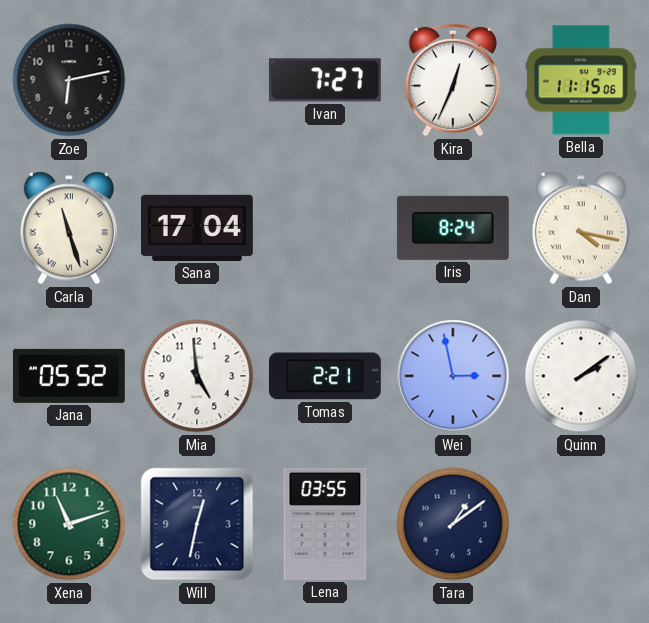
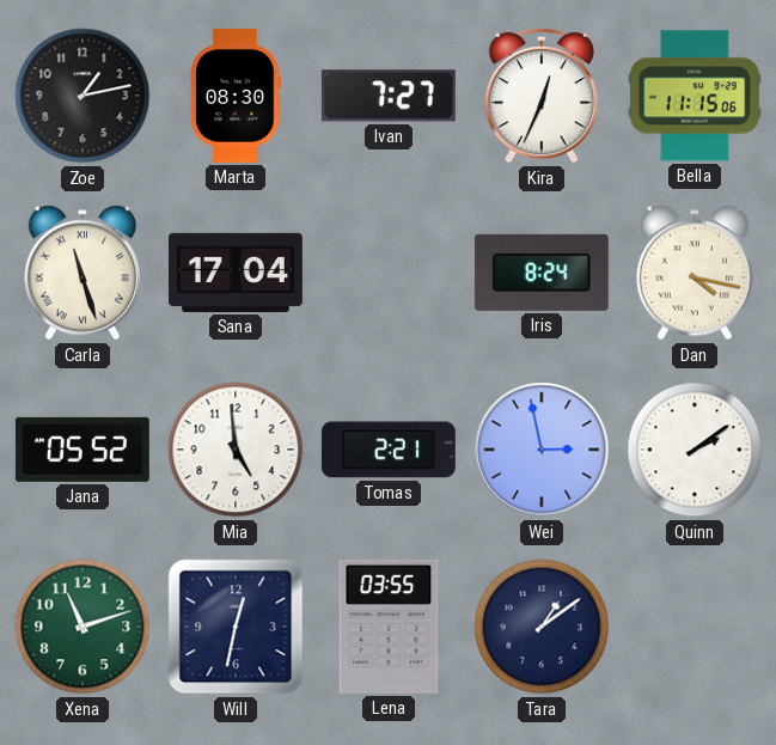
Zoe: 6:13 -> 1:13 (83, 96)
Marta: none -> 08:30 (236, 96)
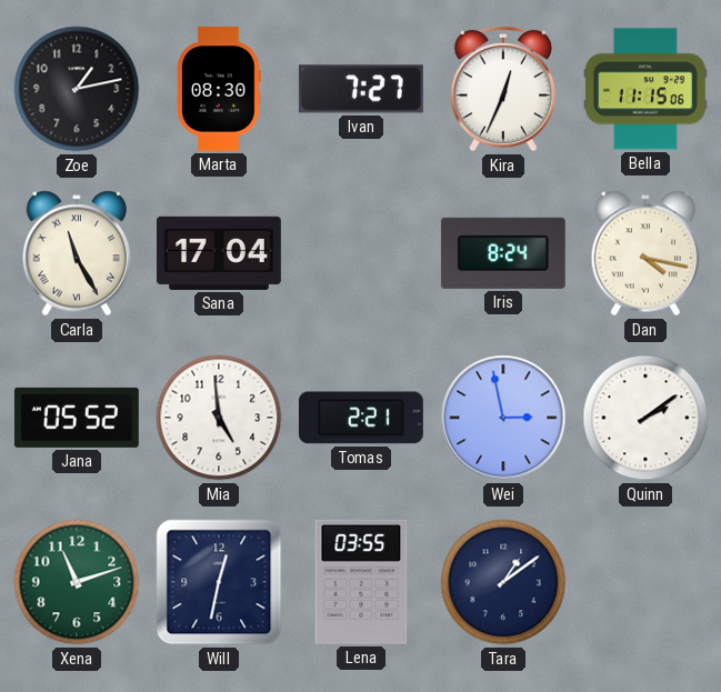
Carla: 11:27 -> 11:25 (76, 253)
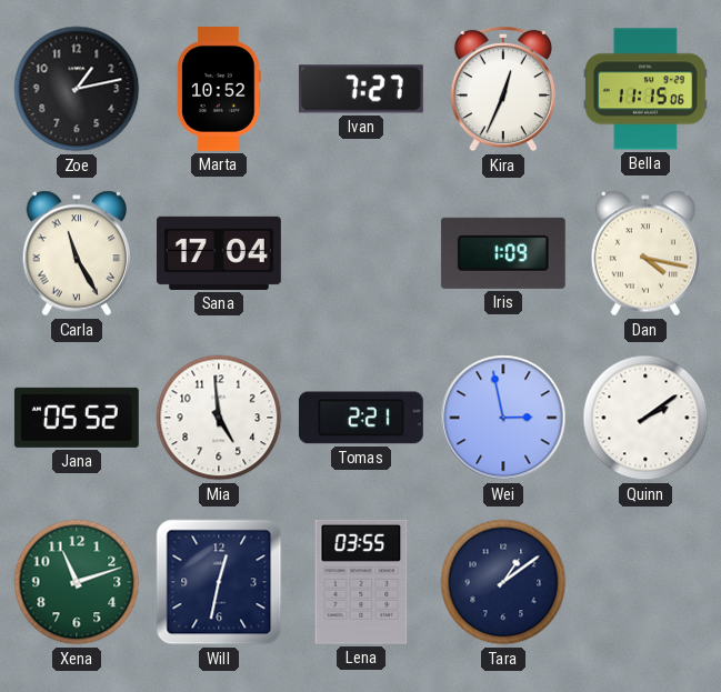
Marta: 08:30 -> 10:52 (219, 89)
Iris: 8:24 -> 1:09 (503, 253)
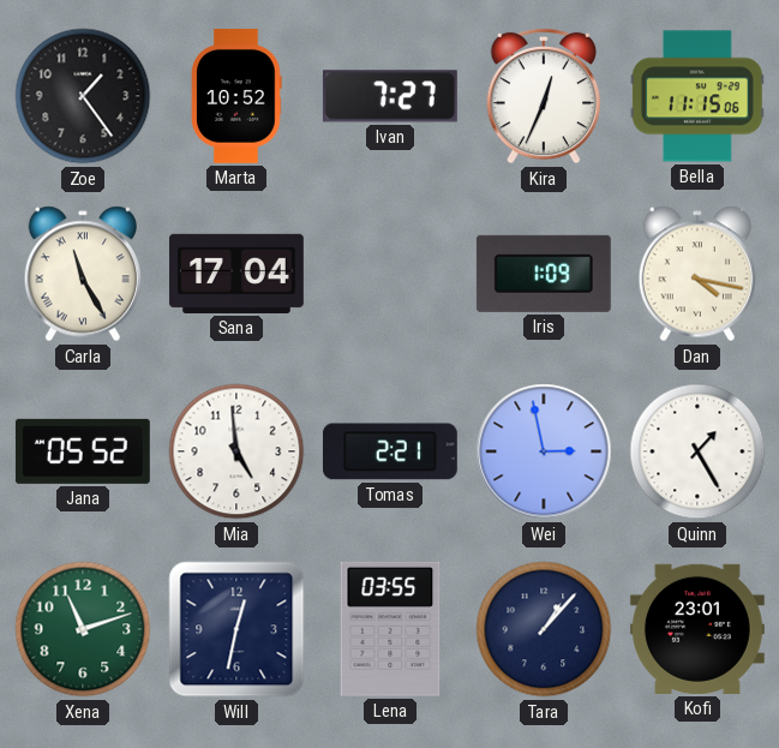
Zoe: 1:13 -> 1:24 (83, 96)
Quinn: 2:09 -> 1:25 (697, 451)
Tara: 1:09 -> 1:07 (544, 629)
Kofi: none -> 23:01 (697, 629)
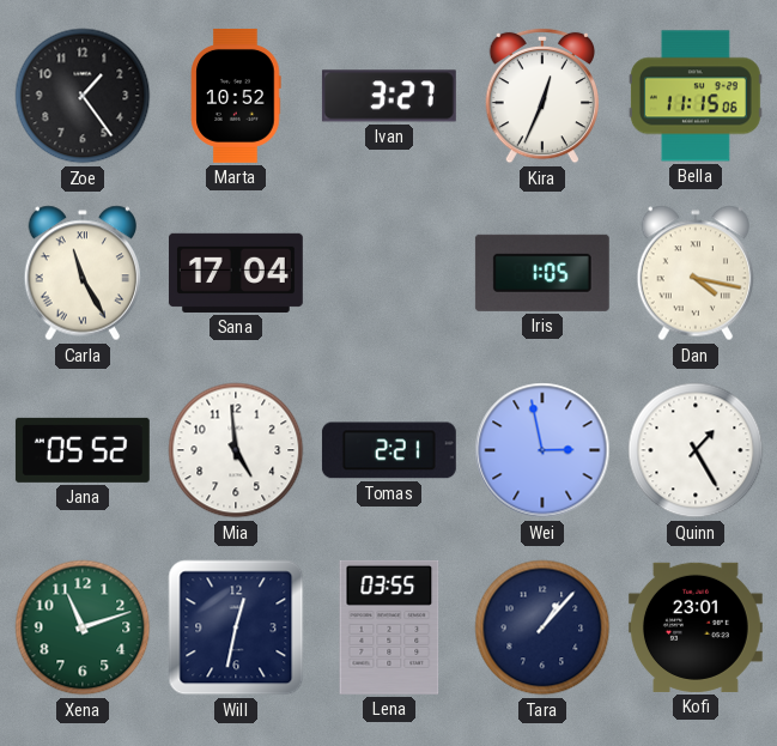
Ivan: 7:27 -> 3:27 (389, 96)
Iris: 1:09 -> 1:05 (542, 273)
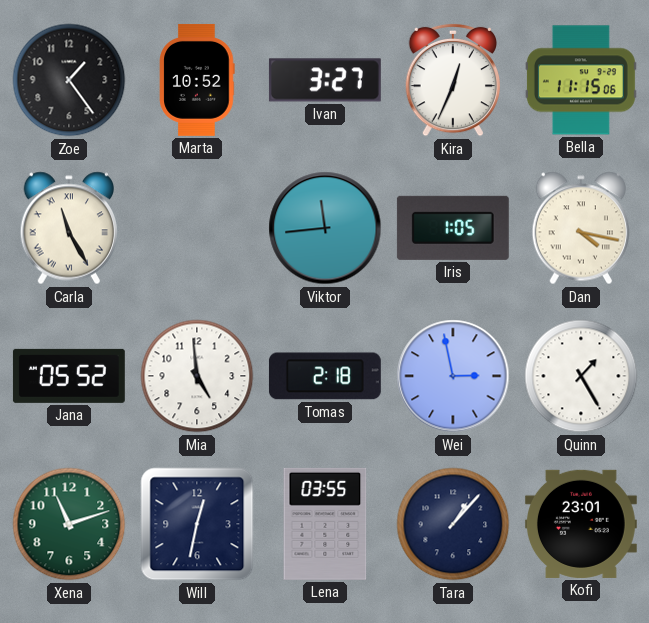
Sana: 17:04 -> none (236, 273)
Viktor: none -> 11:44 (325, 228)
Tomas: 2:21 -> 2:18 (325, 376)
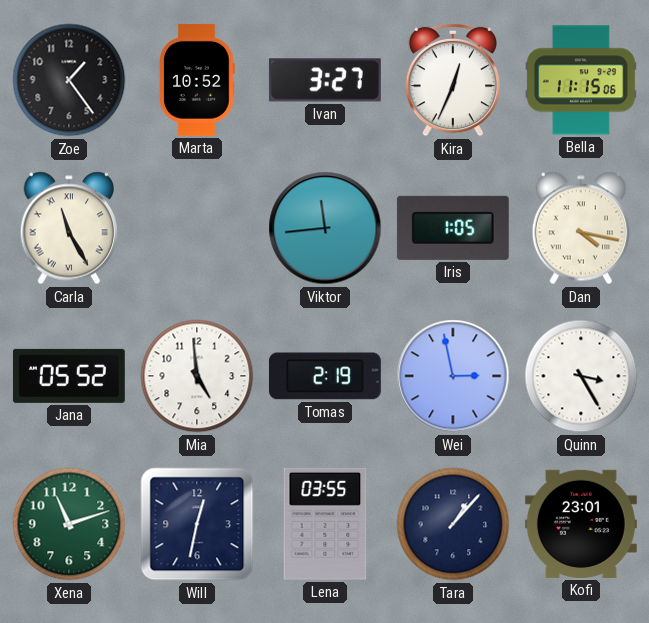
Tomas: 2:18 -> 2:19 (325, 376)
Quinn: 1:25 -> 3:25 (581, 376)
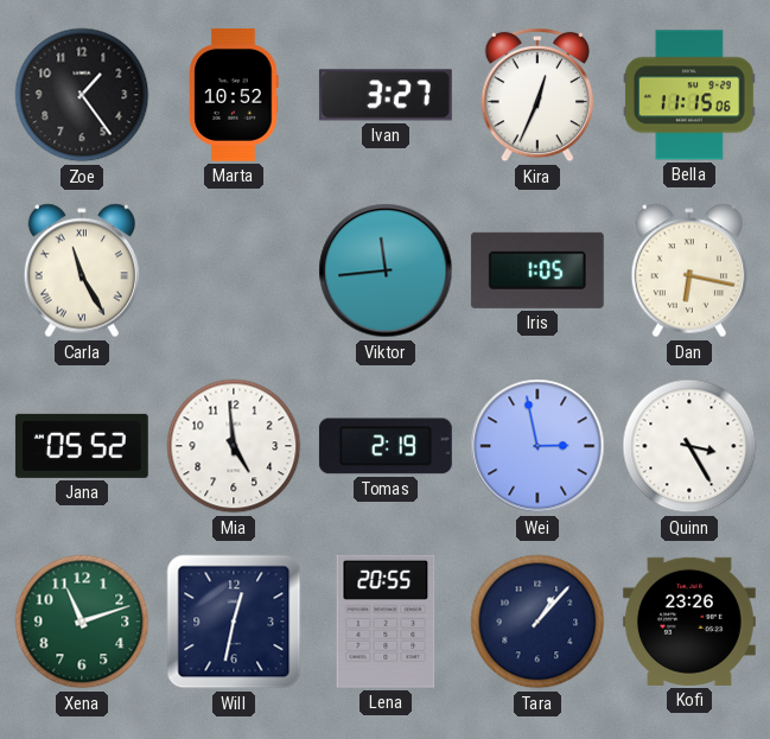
Dan: 4:17 -> 6:17 (688, 270)
Lena: 03:55 -> 20:55 (386, 622)
Kofi: 23:01 -> 23:26 (689, 622)
